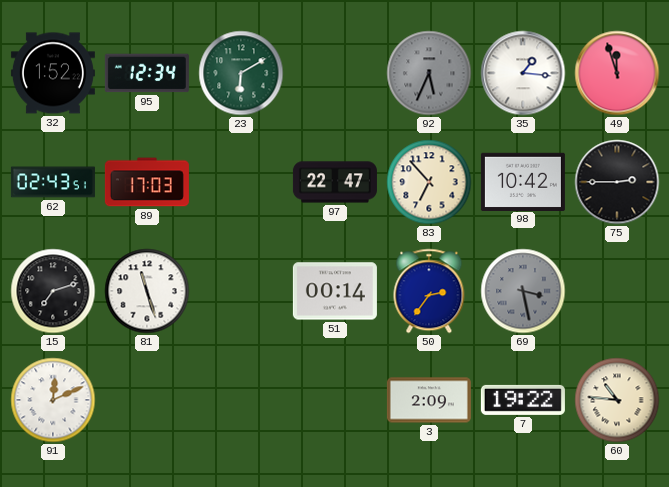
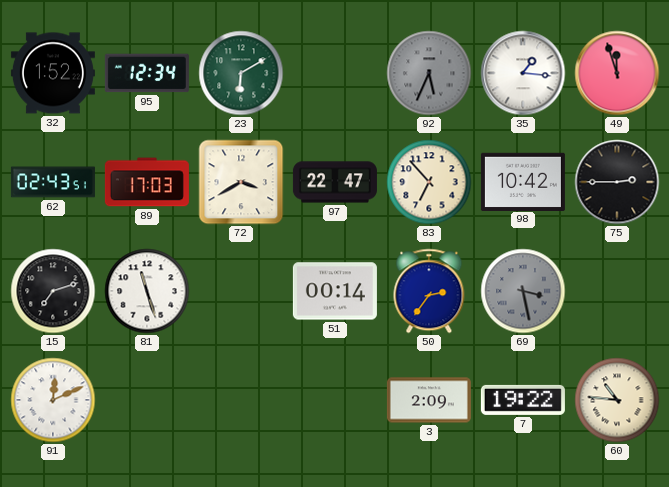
72: none -> 3:40 (241, 182)
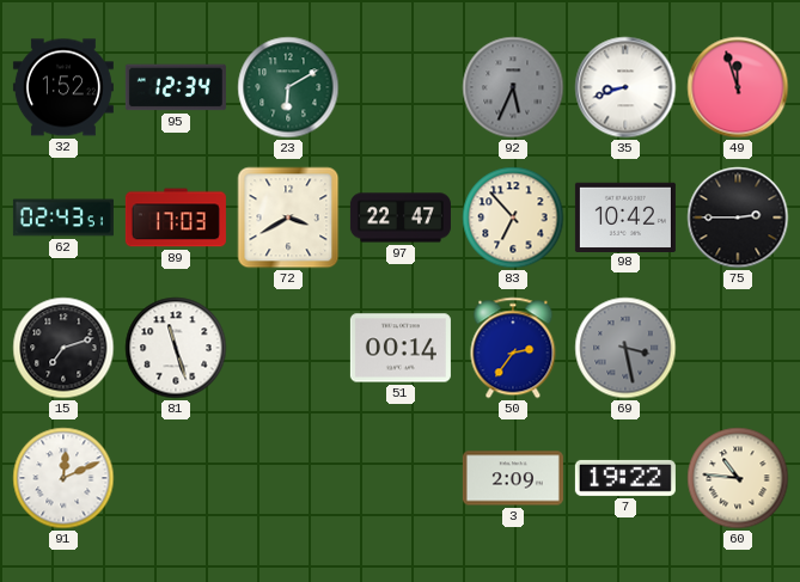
35: 1:16 -> 8:42 (625, 87)
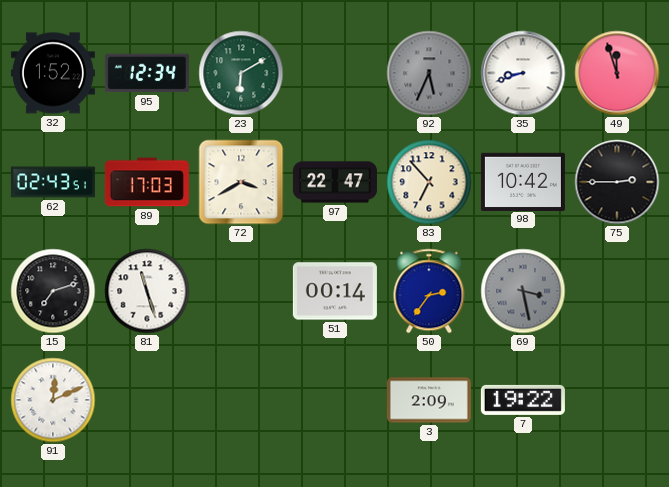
60: 10:46 -> none (738, 478)
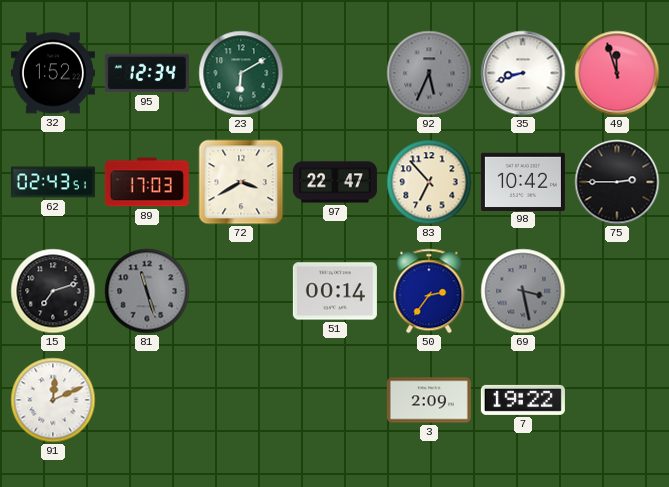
81 dial: white -> grey (147, 291)
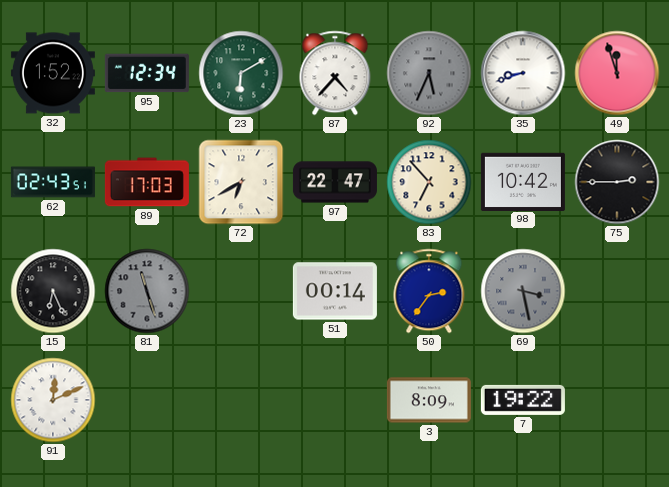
87: none -> 4:37 (335, 73)
72: 3:40 -> 6:40 (241, 182)
15: 7:12 -> 6:26 (53, 291)
3: 2:09 -> 8:09 (429, 400)
